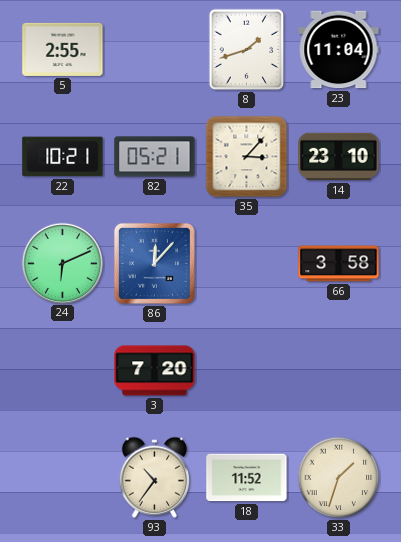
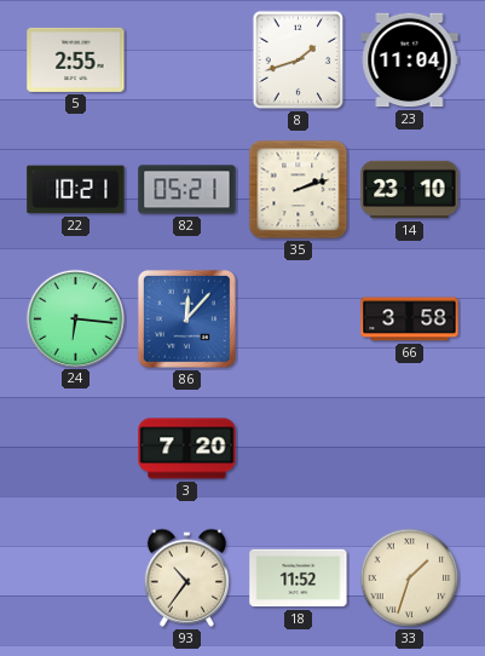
35: 3:07 -> 2:12 (299, 190)
24: 6:11 -> 6:16 (75, 318)
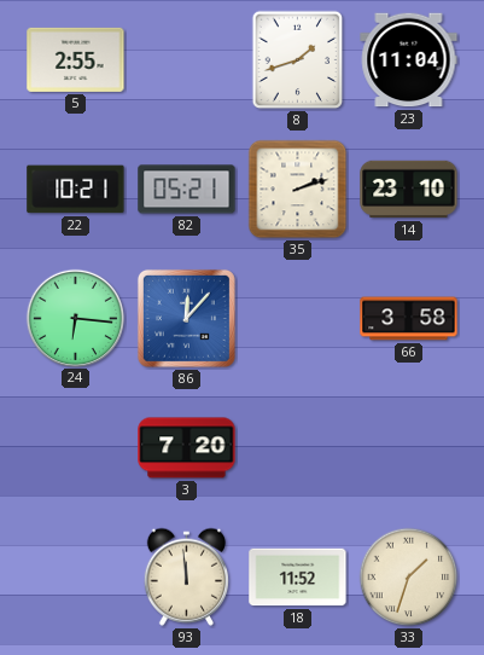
93: 10:36 -> 11:59 (186, 576)
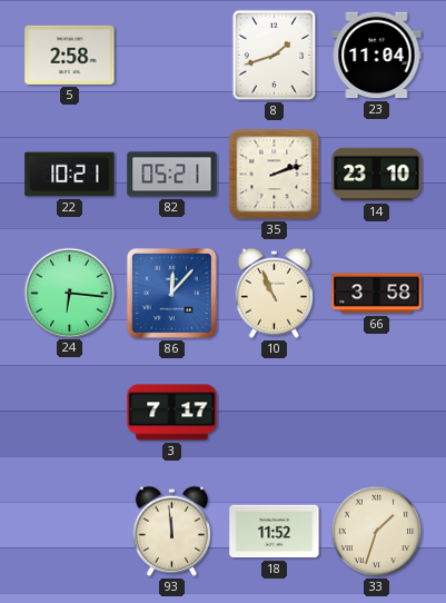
5: 2:55 -> 2:58 (70, 55)
10: none -> 10:56 (274, 293)
3: 7:20 -> 7:17 (172, 413)
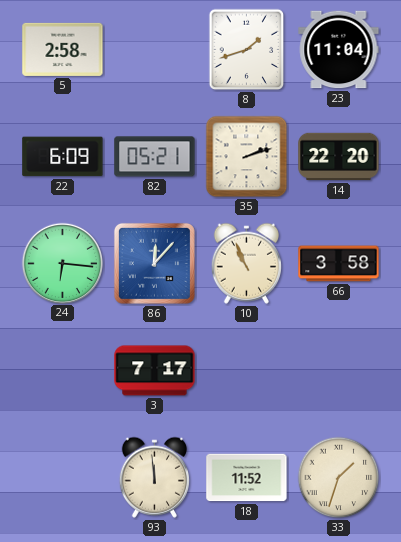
22: 10:21 -> 6:09 (63, 157)
14: 23:10 -> 22:20 (339, 157)
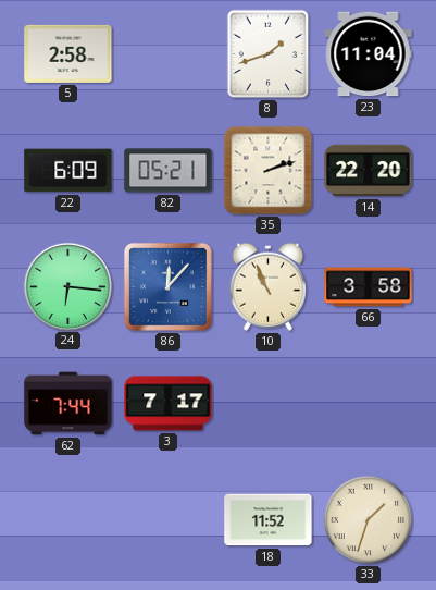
62: none -> 7:44 (68, 404)
93: 11:59 -> none (154, 477)
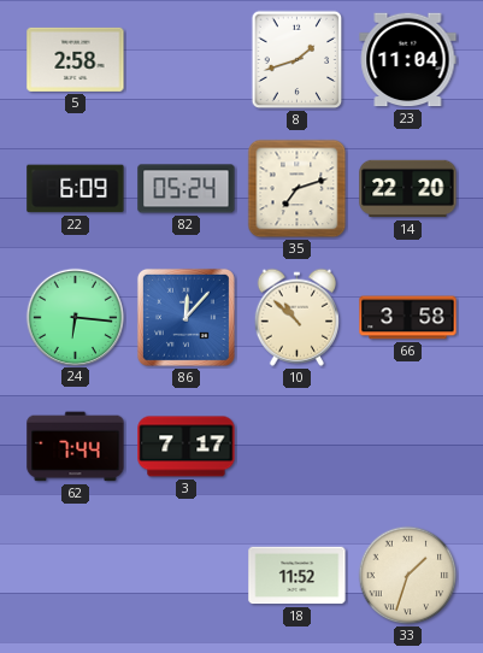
82: 05:21 -> 05:24 (187, 189)
35: 2:12 -> 7:12 (298, 189)
10: 10:56 -> 10:52 (296, 317)
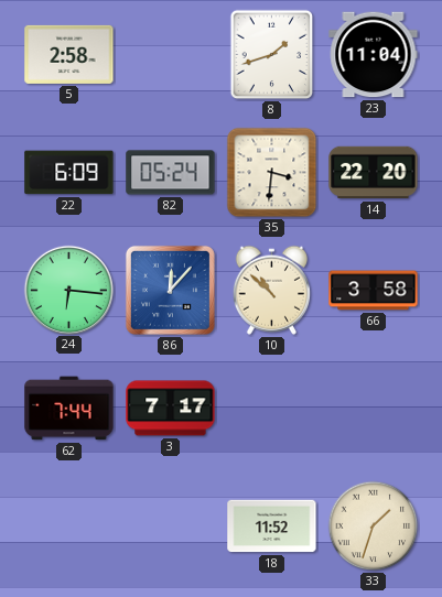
35: 7:12 -> 3:31 (272, 173)
